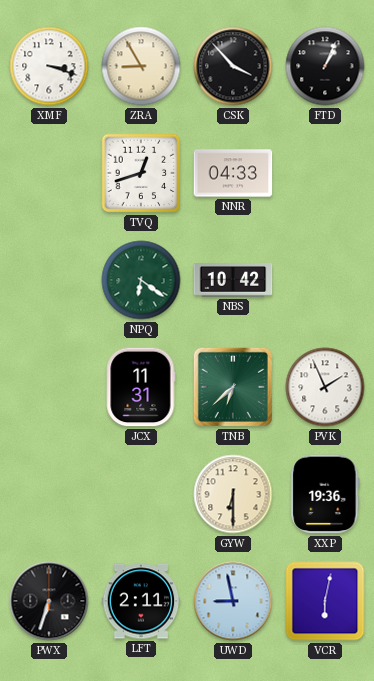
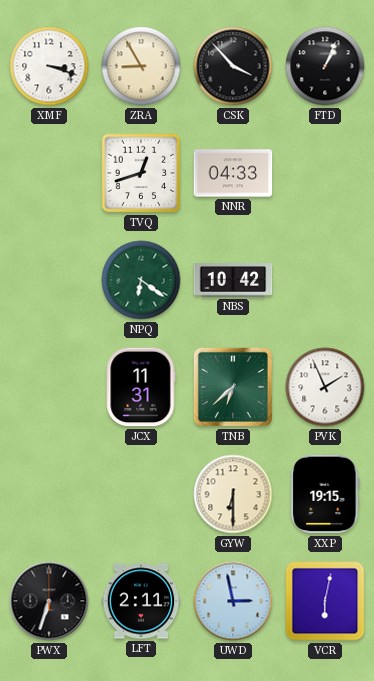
XXP: 19:36 -> 19:15 (325, 494)
UWD: 8:58 -> 2:58 (233, 601)
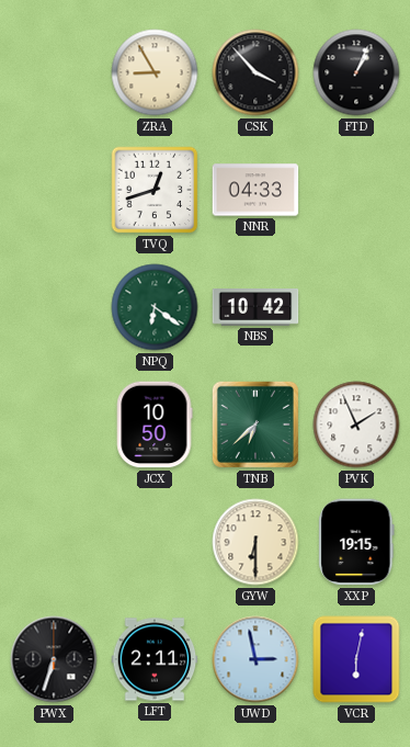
XMF: 3:18 -> none (49, 66)
JCX: 11:31 -> 10:50 (155, 425)
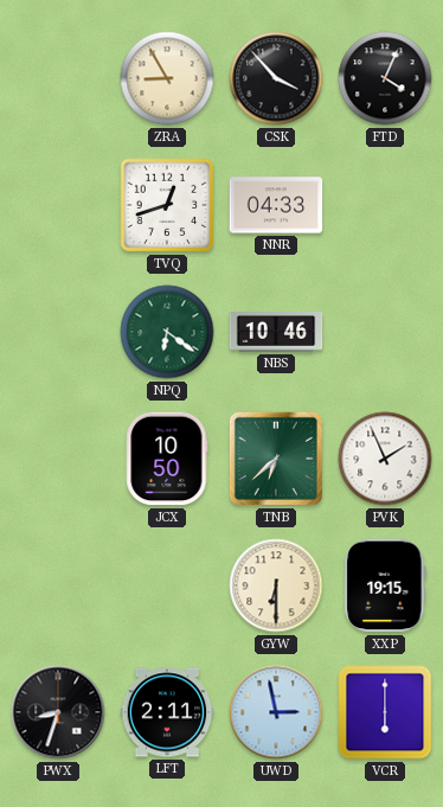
FTD: 1:04 -> 4:04 (385, 78)
NBS: 10:42 -> 10:46 (276, 332)
PWX: 6:33 -> 8:33 (58, 712)
VCR: 6:02 -> 6:00 (385, 712)
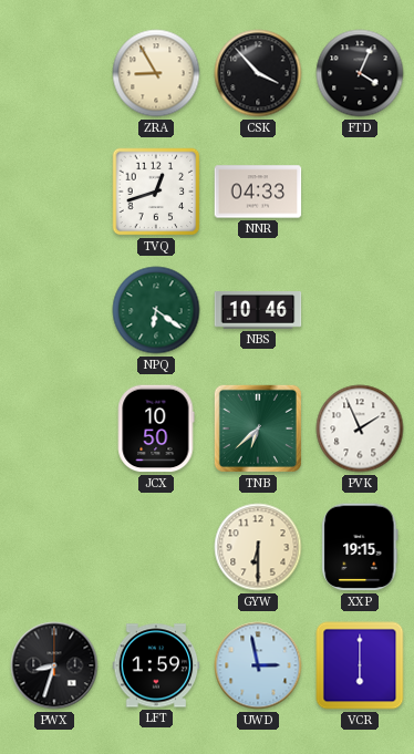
LFT: 2:11 -> 1:59 (156, 665)
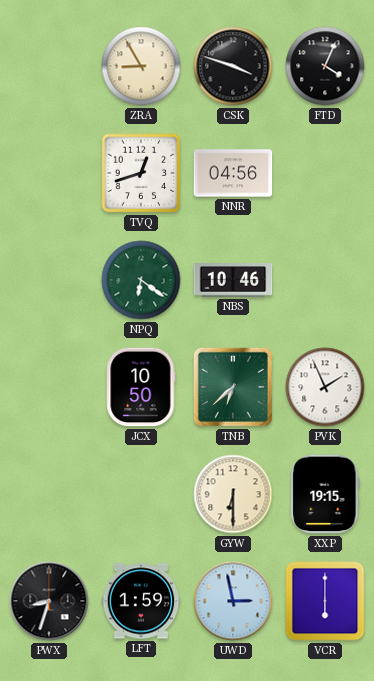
CSK: 3:53 -> 3:48 (233, 66)
NNR: 04:33 -> 04:56 (233, 173)
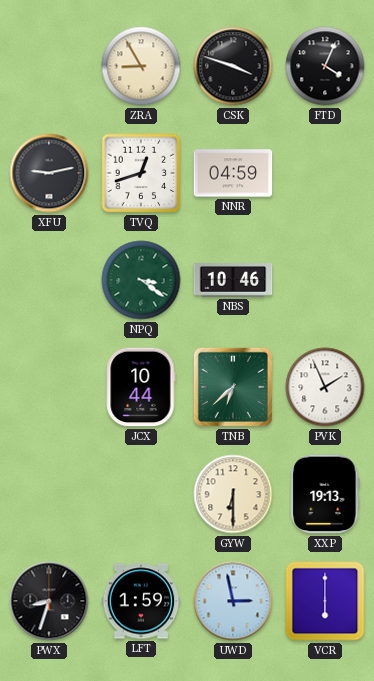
XFU: none -> 9:13 (49, 173)
NNR: 04:56 -> 04:59 (233, 173)
NPQ: 6:21 -> 3:21 (141, 280)
JCX: 10:50 -> 10:44 (141, 387)
XXP: 19:15 -> 19:13 (325, 494)
